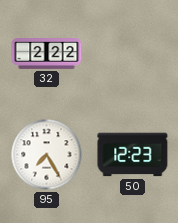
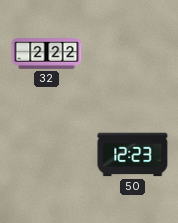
95: 7:25 -> none (47, 155)
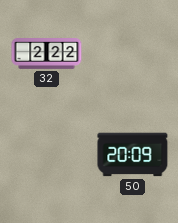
50: 12:23 -> 20:09 (133, 155)
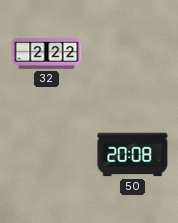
50: 20:09 -> 20:08 (133, 155)
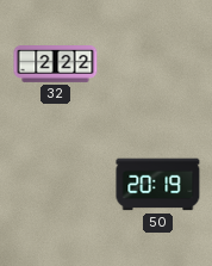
50: 20:08 -> 20:19 (158, 185)
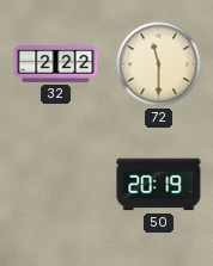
72: none -> 11:30 (159, 64)
